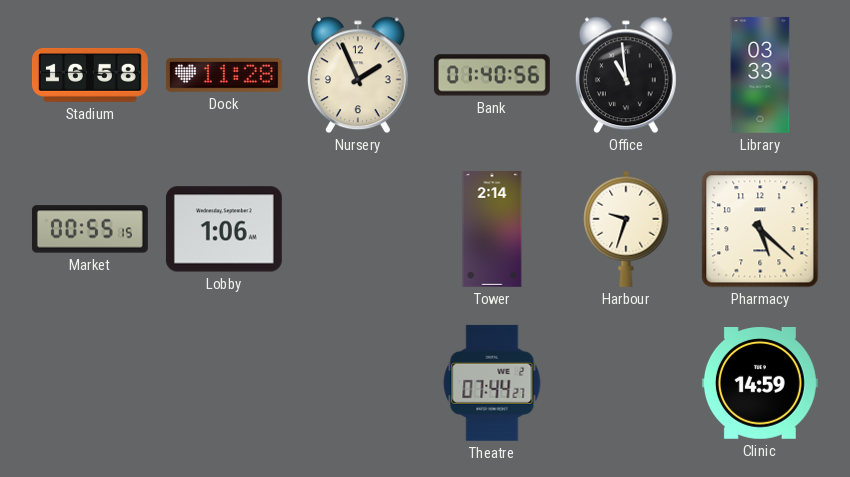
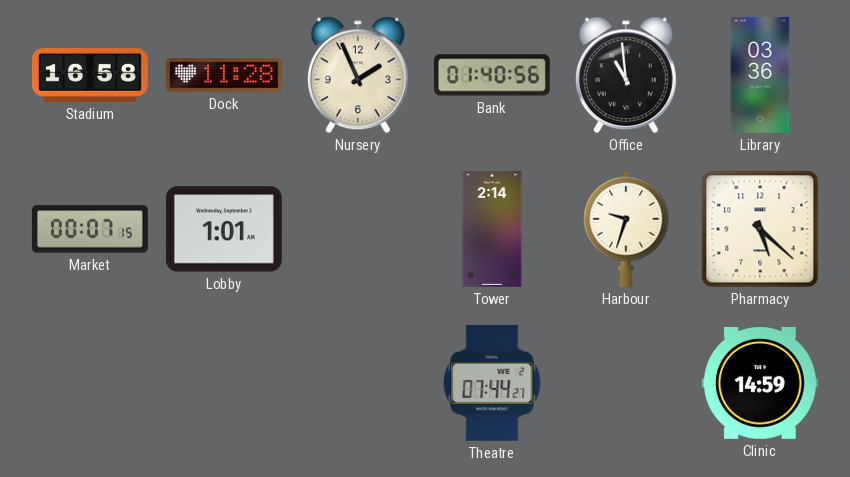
Library: 03:33 -> 03:36 (760, 75)
Market: 00:55 -> 00:07 (90, 229)
Lobby: 1:06 -> 1:01 (224, 229)
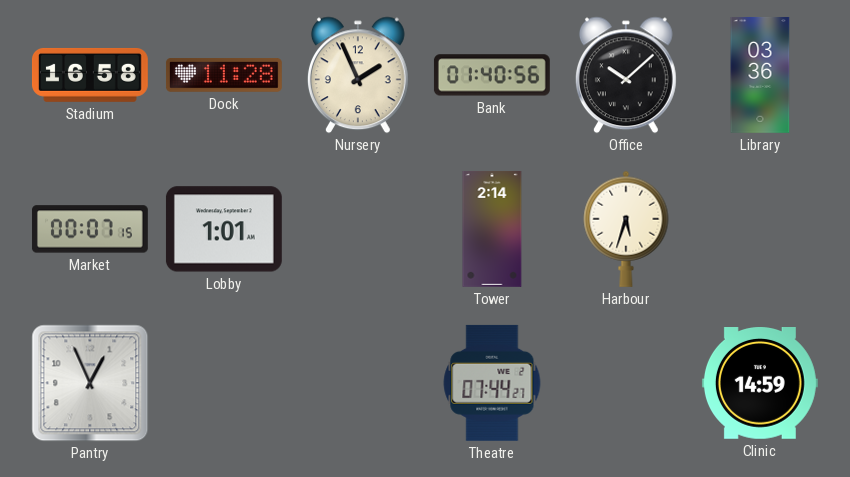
Office: 10:59 -> 10:08 (626, 75)
Harbour: 9:33 -> 5:33 (626, 229)
Pharmacy: 5:22 -> none (760, 229)
Pantry: none -> 12:56 (90, 383)
